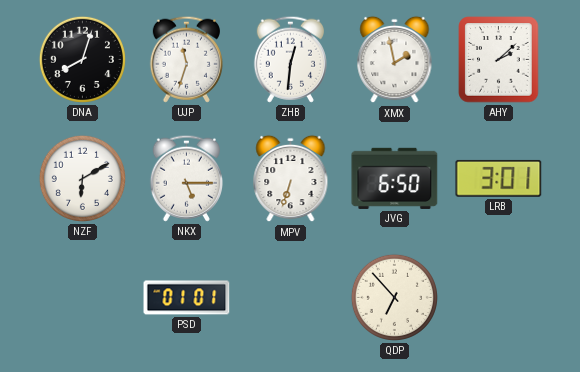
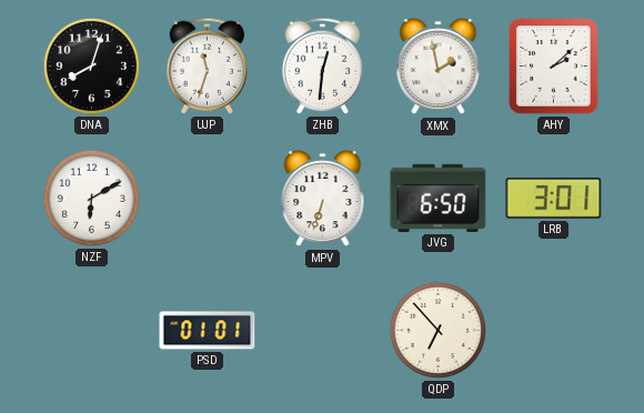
NKX: 5:15 -> none (186, 178)
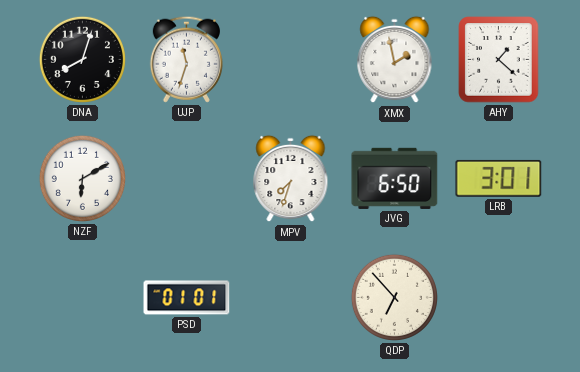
ZHB: 12:31 -> none (322, 66)
AHY: 2:08 -> 1:22 (499, 60)
MPV: 6:33 -> 7:33 (291, 179)
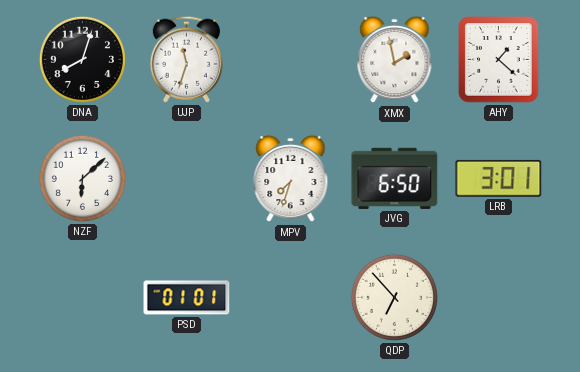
NZF: 6:10 -> 6:08 (82, 178)
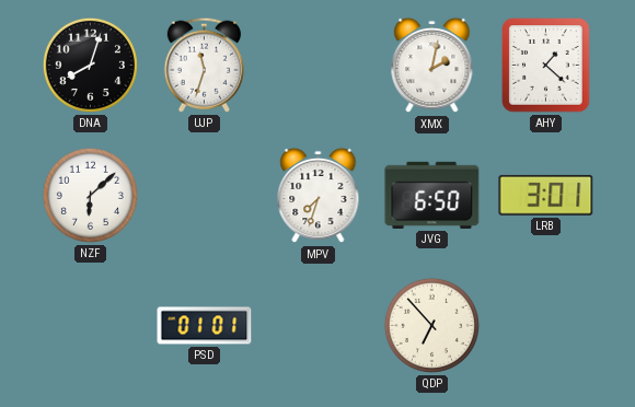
XMX: 1:58 -> 2:02 (432, 66)
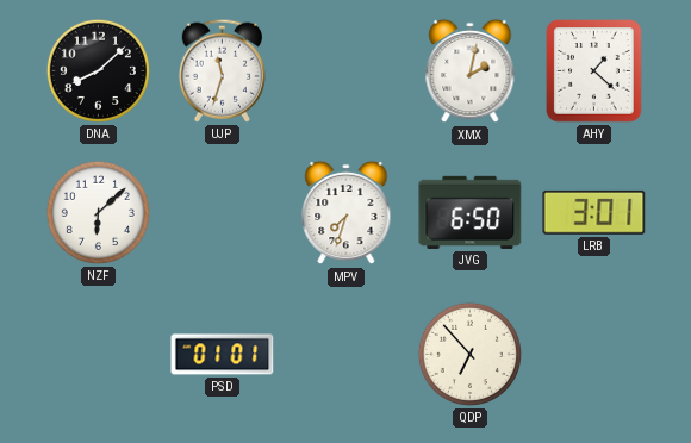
DNA: 8:03 -> 8:08 (98, 70)
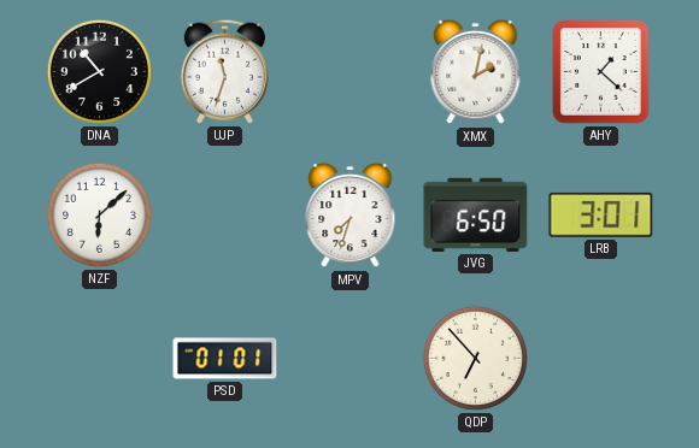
DNA: 8:08 -> 10:40 (99, 71)
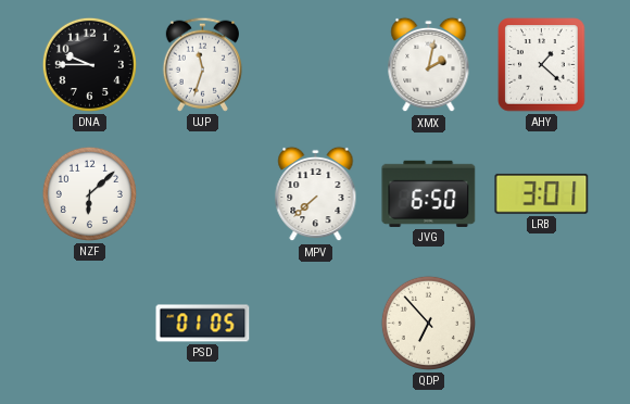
DNA: 10:40 -> 9:45 (89, 64)
MPV: 7:33 -> 7:38 (316, 194)
PSD: 01:01 -> 01:05 (203, 324)
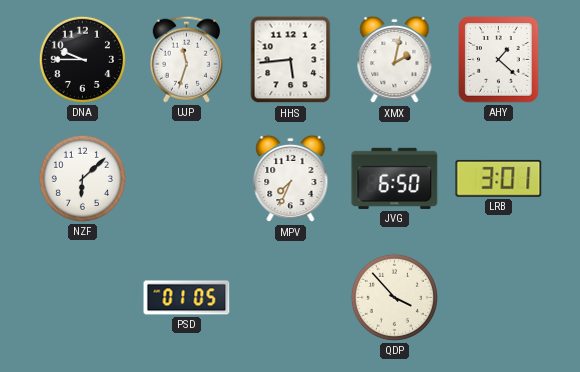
HHS: none -> 5:44 (291, 60)
MPV: 7:38 -> 7:34 (291, 179)
QDP: 6:53 -> 3:53 (394, 297)
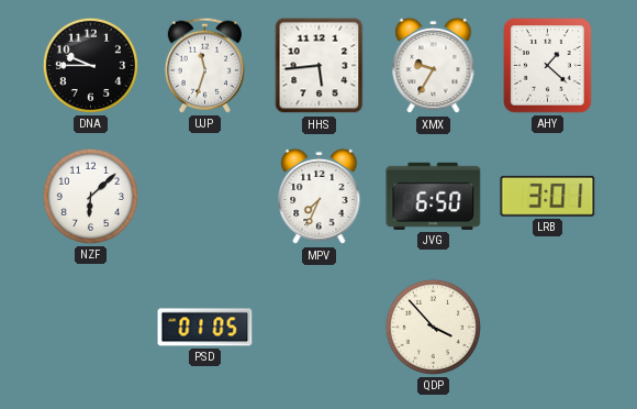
XMX: 2:02 -> 9:35 (434, 66)
